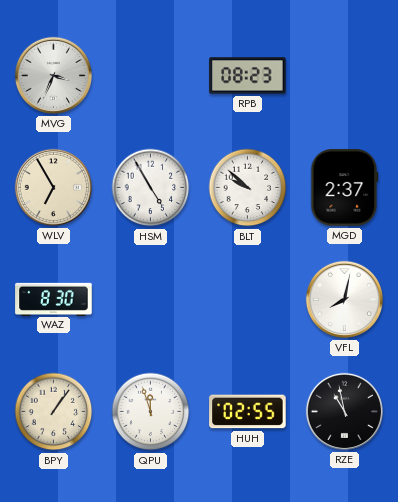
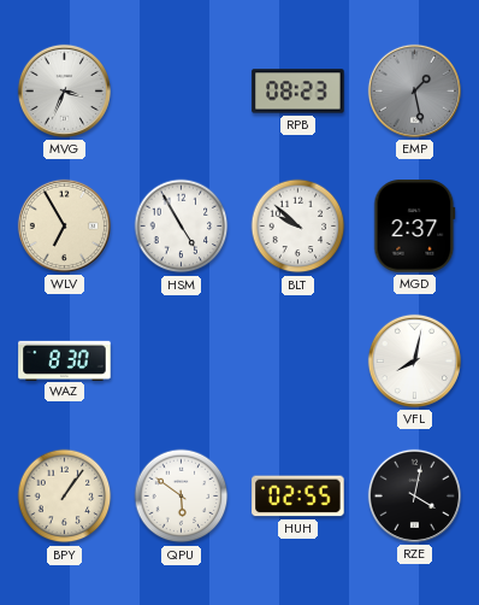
EMP: none -> 1:28 (414, 90)
QPU: 11:57 -> 5:51 (182, 497)
RZE: 10:58 -> 4:02 (414, 495)
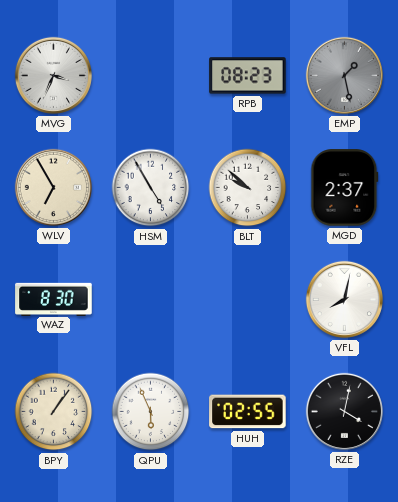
QPU: 5:51 -> 5:56 (151, 412)
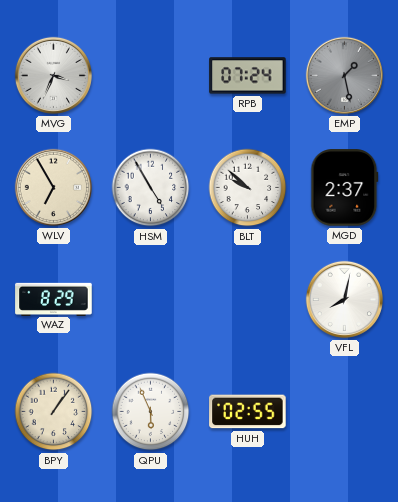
RPB: 08:23 -> 07:24 (248, 76)
WAZ: 8:30 -> 8:29 (54, 299)
RZE: 4:02 -> none (344, 411)
